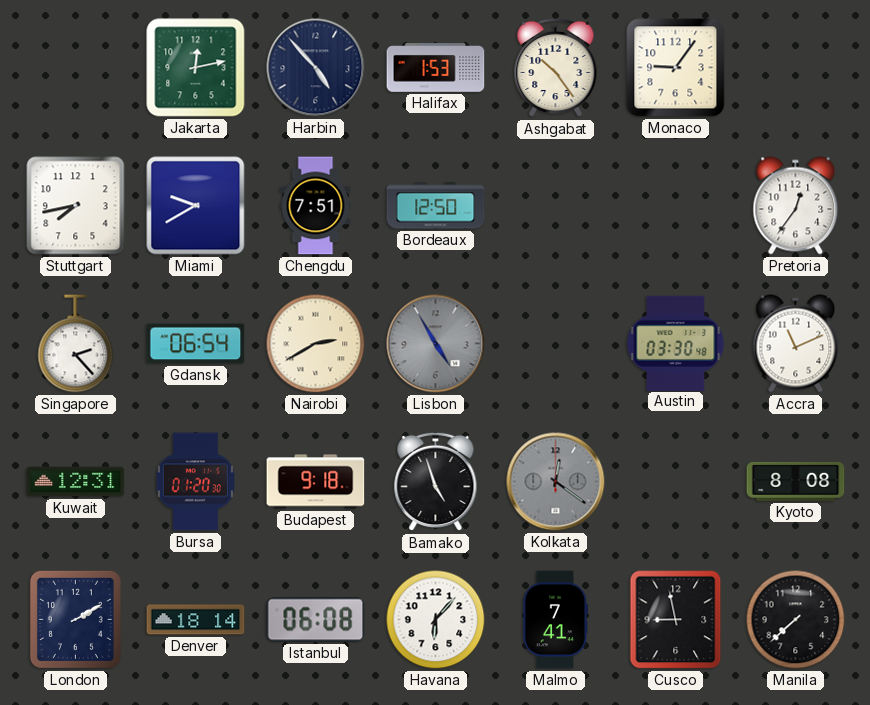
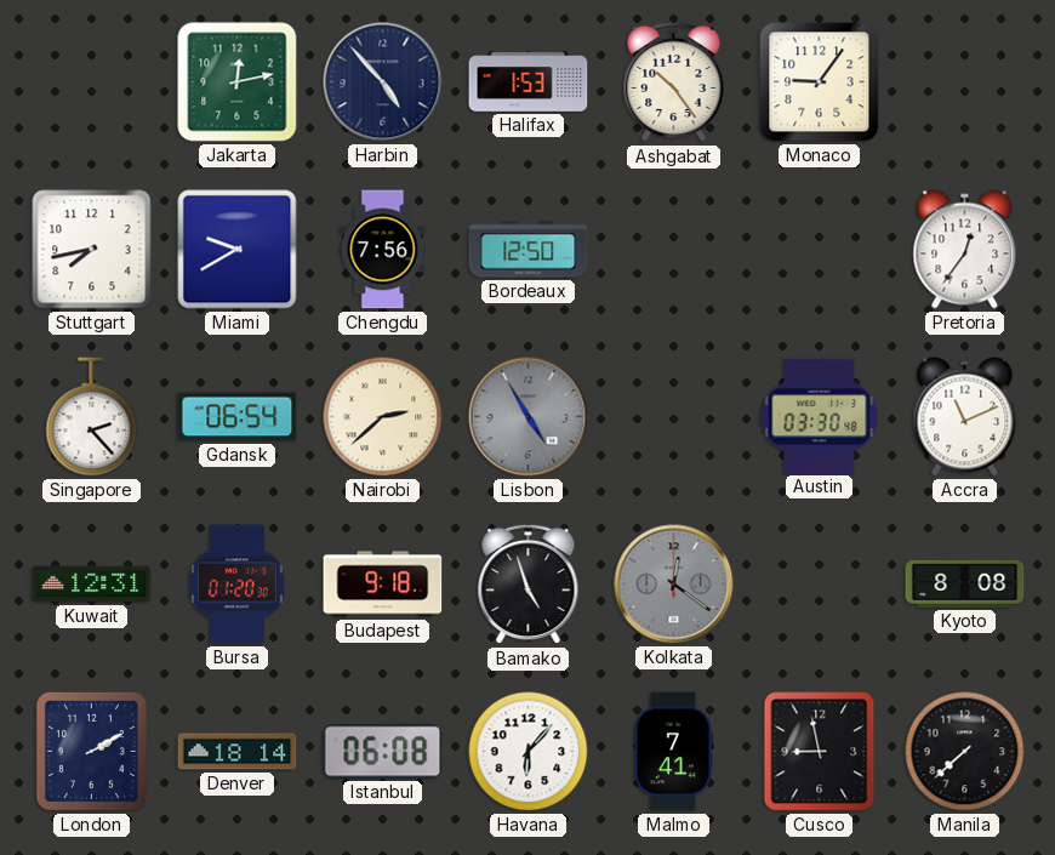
Chengdu: 7:51 -> 7:56 (383, 250)
Nairobi: 2:40 -> 2:38 (383, 417)
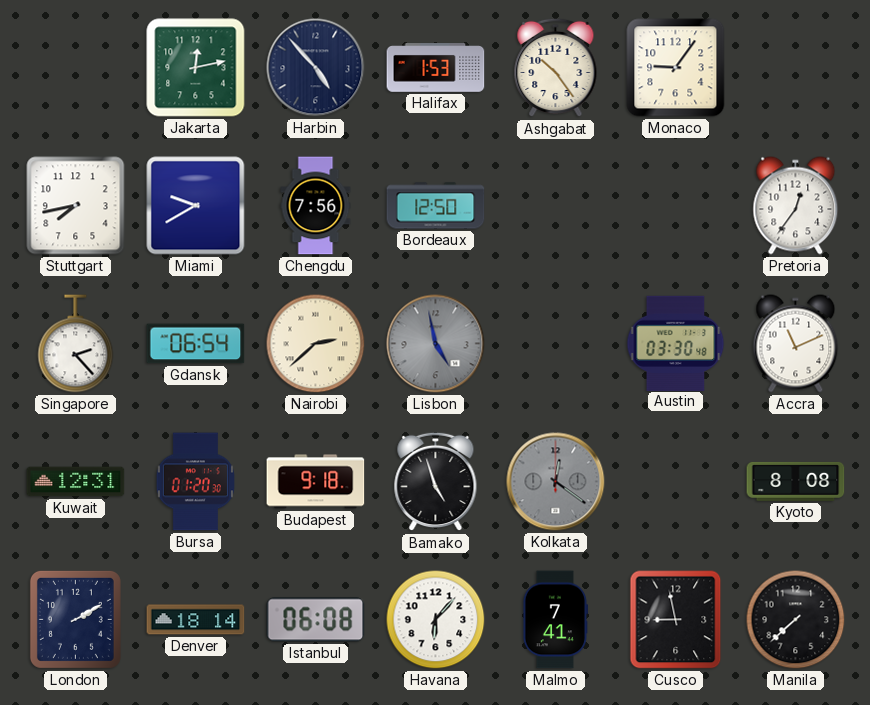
Lisbon: 4:55 -> 4:58 (436, 344)
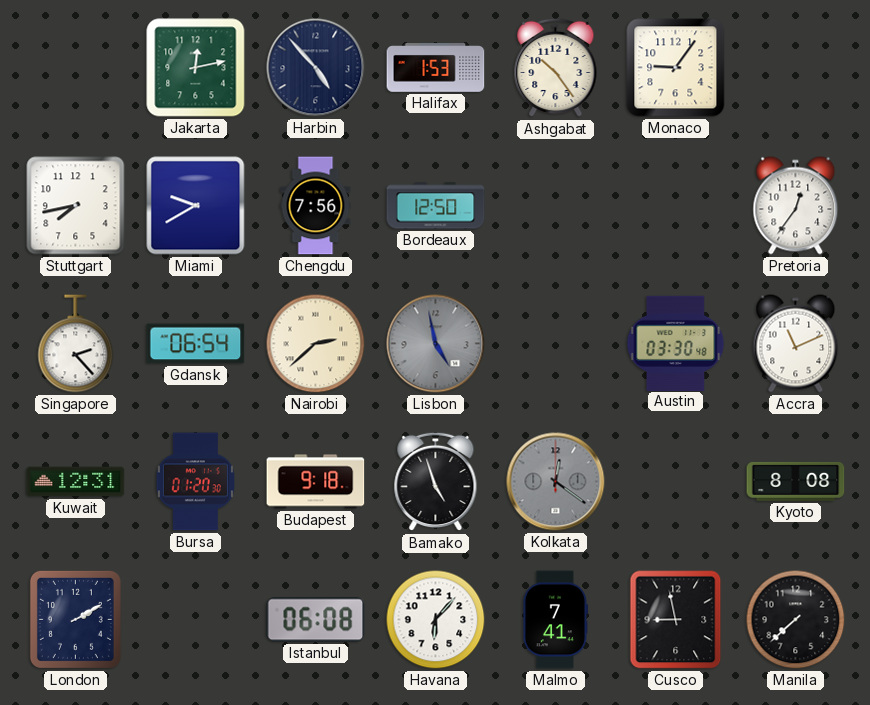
Denver: 18:14 -> none (196, 620)
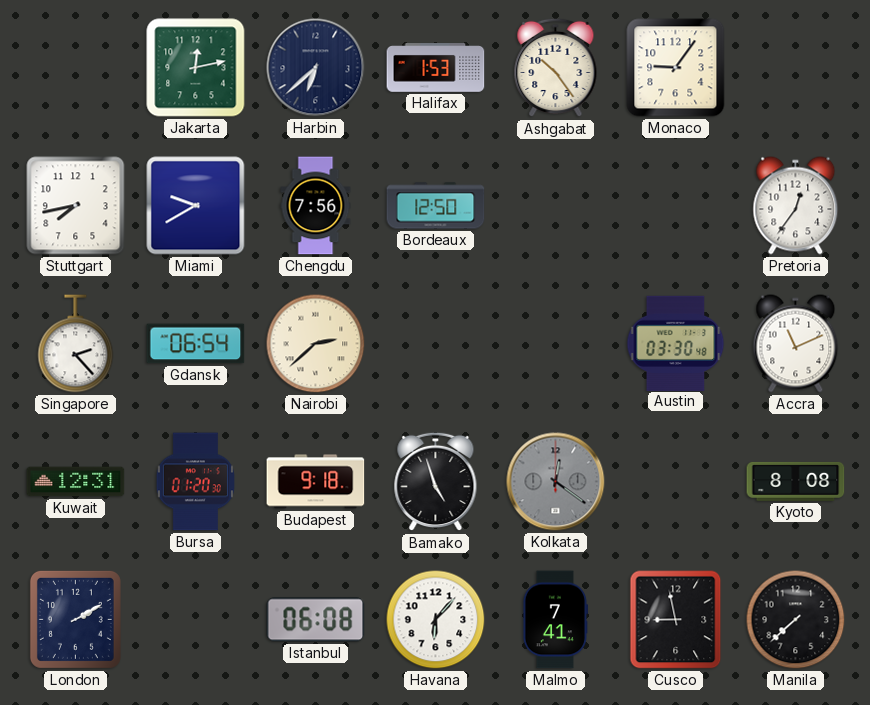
Harbin: 4:53 -> 6:38 (316, 68)
Lisbon: 4:58 -> none (436, 344)
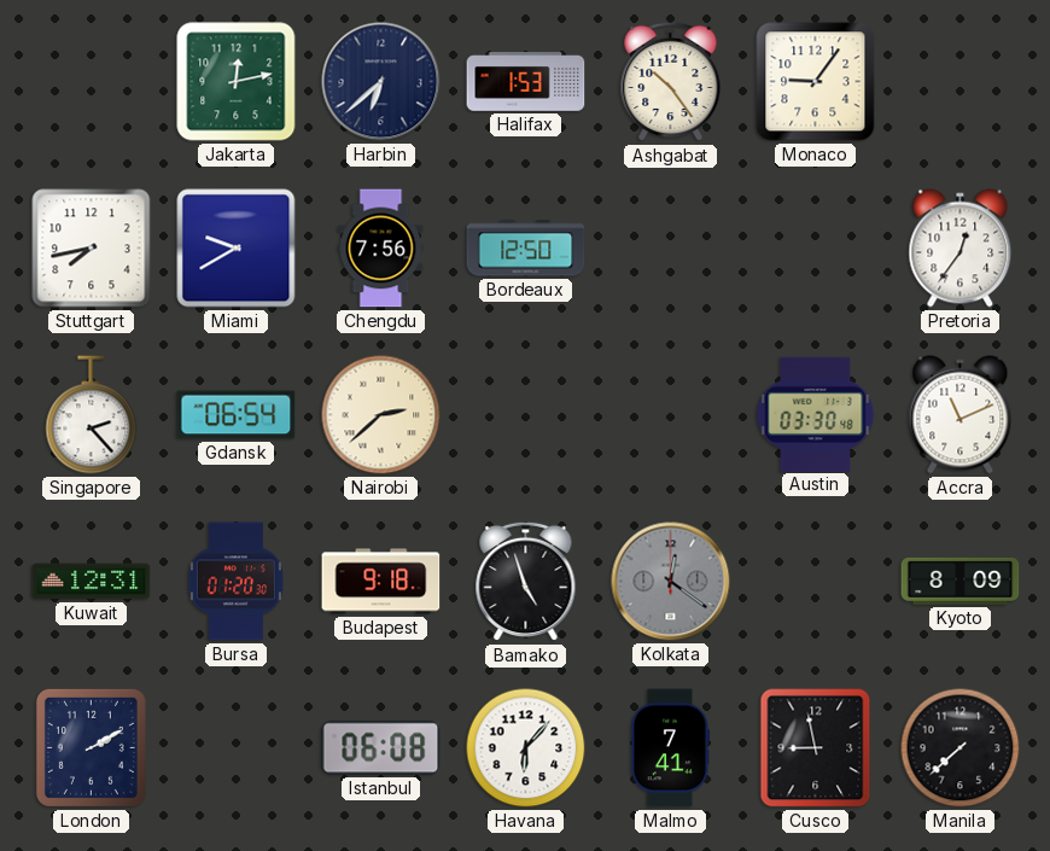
Kyoto: 8:08 -> 8:09 (961, 581)
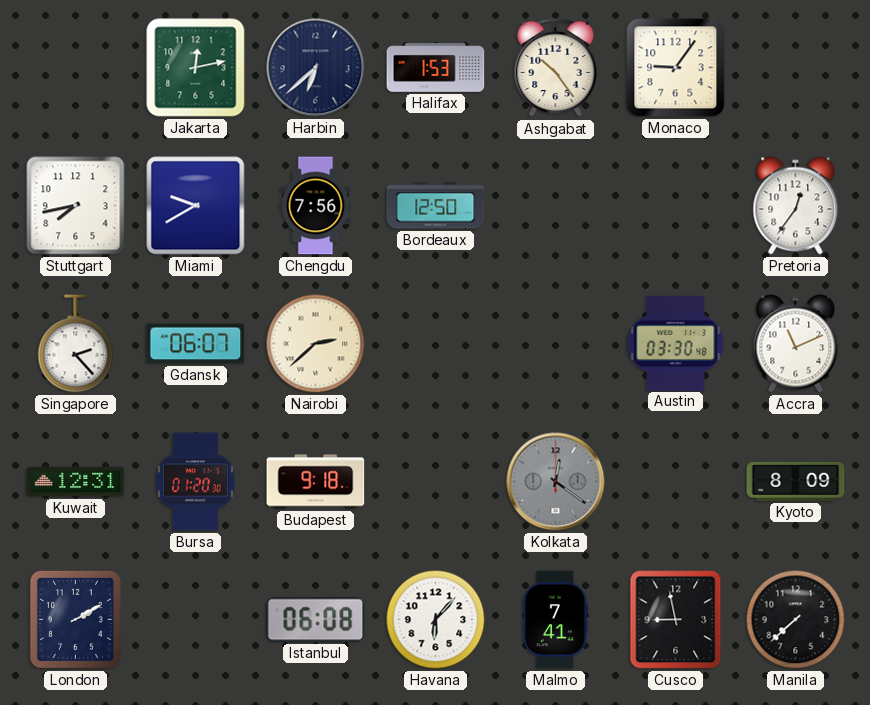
Gdansk: 06:54 -> 06:07 (196, 344)
Bamako: 4:57 -> none (526, 582)
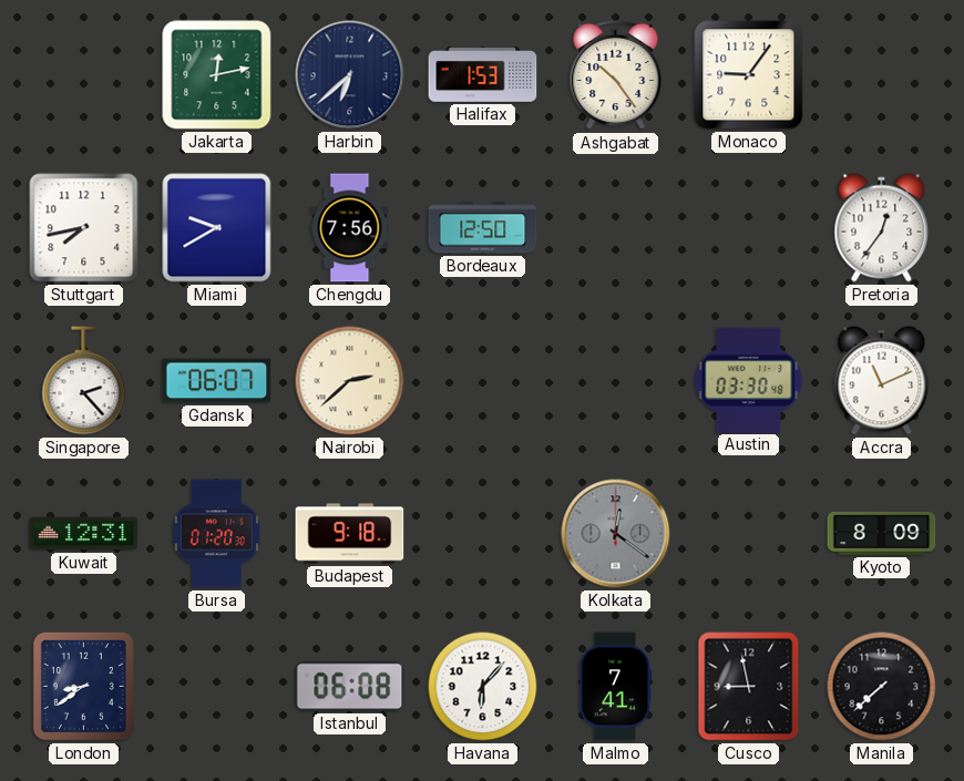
London: 2:10 -> 8:39 (83, 686)
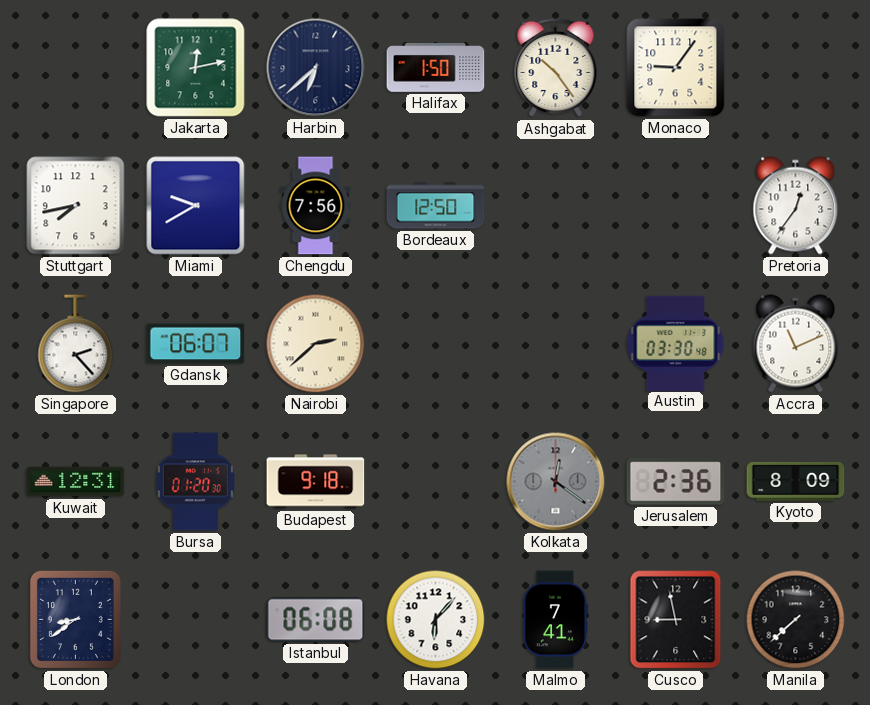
Halifax: 1:53 -> 1:50 (436, 68)
Jerusalem: none -> 2:36 (676, 482)
